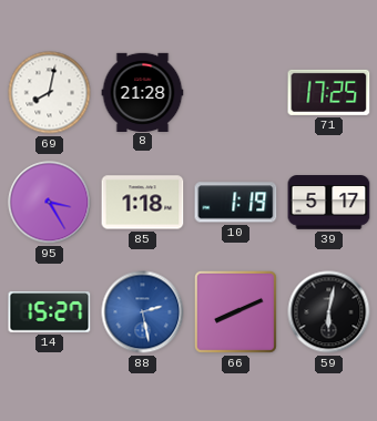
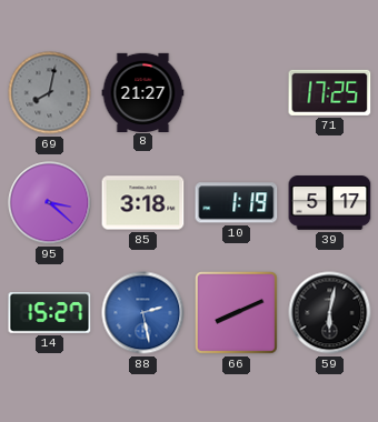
69 dial: white -> grey (50, 93)
8: 21:28 -> 21:27 (143, 92)
95: 3:25 -> 3:22 (50, 203)
85: 1:18 -> 3:18 (143, 203)
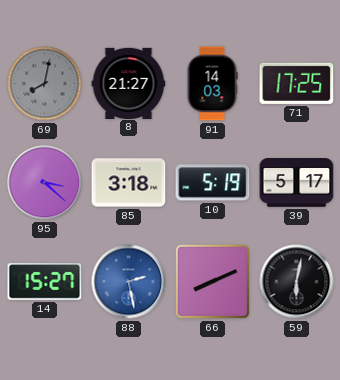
91: none -> 14:03 (212, 84)
10: 1:19 -> 5:19 (213, 183)
